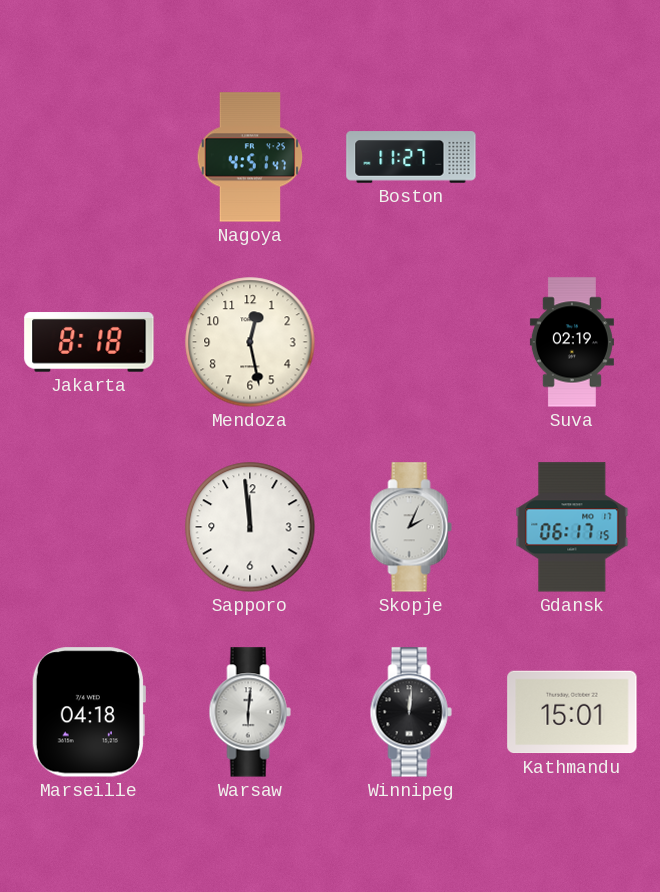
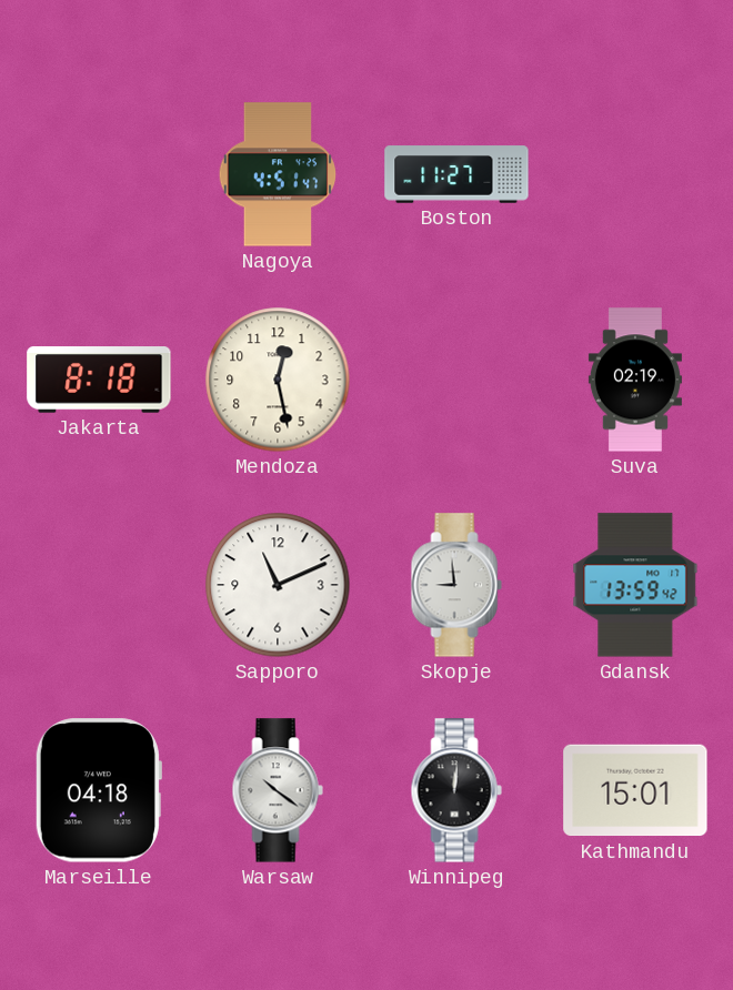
Sapporo: 11:59 -> 11:11 (278, 585)
Skopje: 2:04 -> 8:59 (456, 585)
Gdansk: 06:17 -> 13:59 (635, 585)
Warsaw: 6:01 -> 10:21 (278, 790)
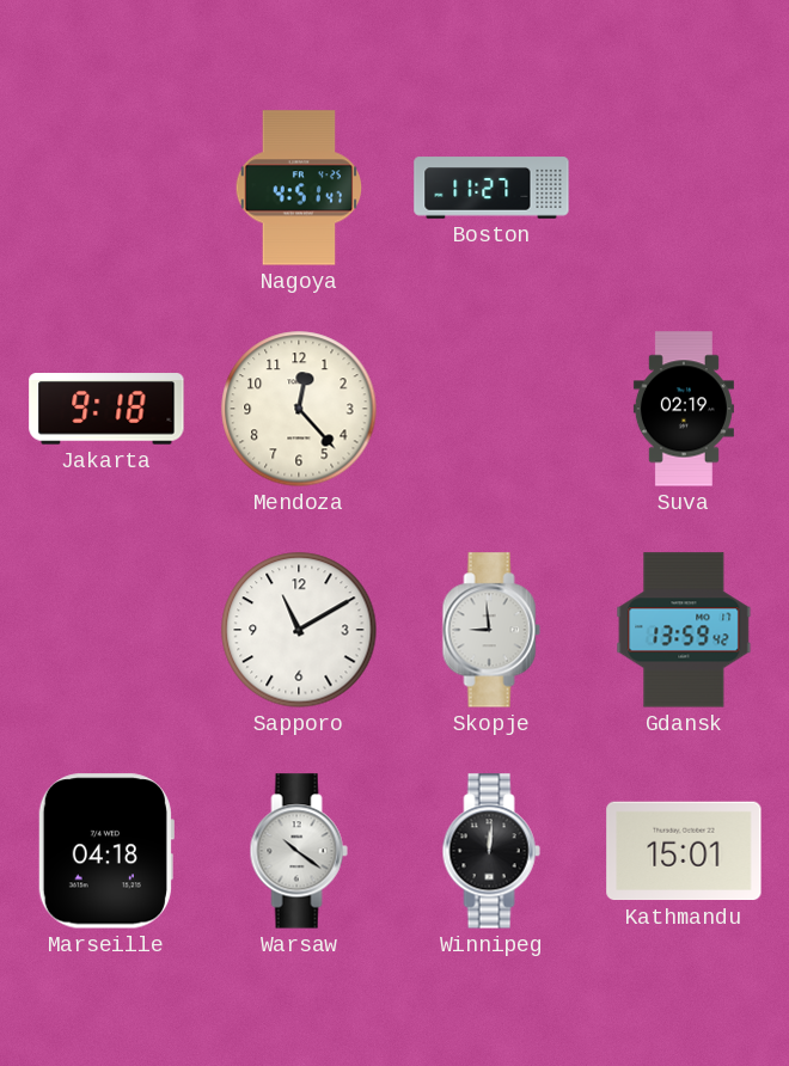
Jakarta: 8:18 -> 9:18 (106, 409)
Mendoza: 12:28 -> 12:23 (299, 409)
Sapporo: 11:11 -> 11:10 (299, 630)
